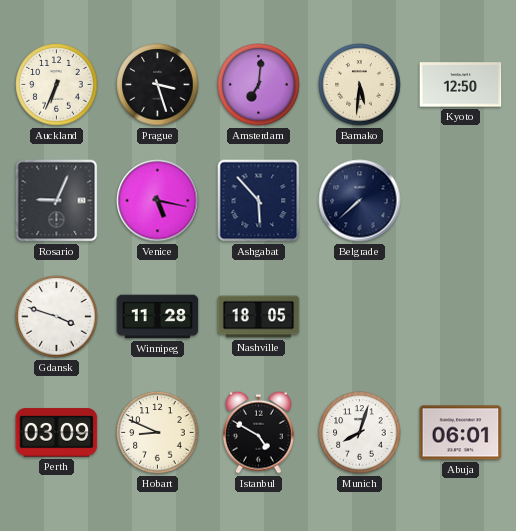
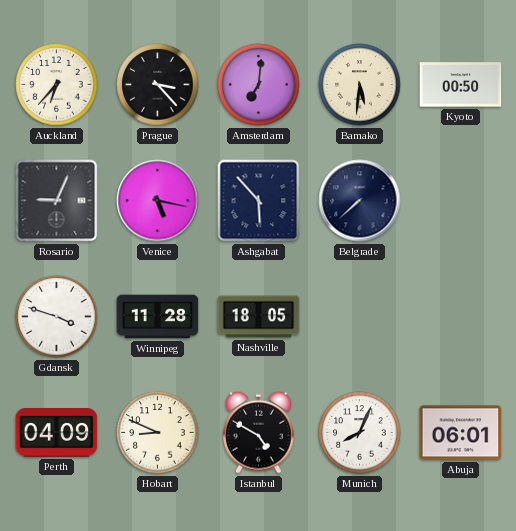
Auckland: 6:34 -> 6:37 (57, 85)
Prague: 3:27 -> 3:23 (158, 85)
Kyoto: 12:50 -> 00:50 (461, 85)
Perth: 03:09 -> 04:09 (57, 433)
Munich: 8:03 -> 8:04 (360, 433)
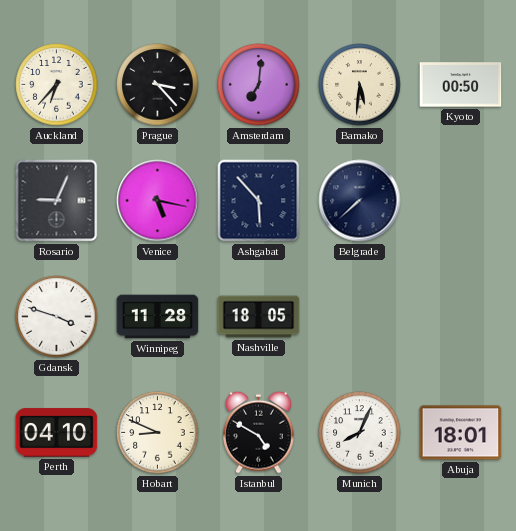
Perth: 04:09 -> 04:10 (57, 433)
Abuja: 06:01 -> 18:01 (461, 433)
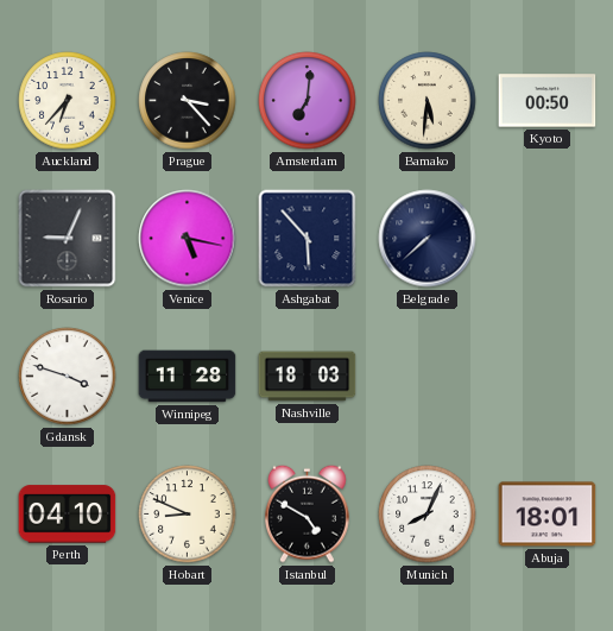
Nashville: 18:05 -> 18:03 (308, 377)
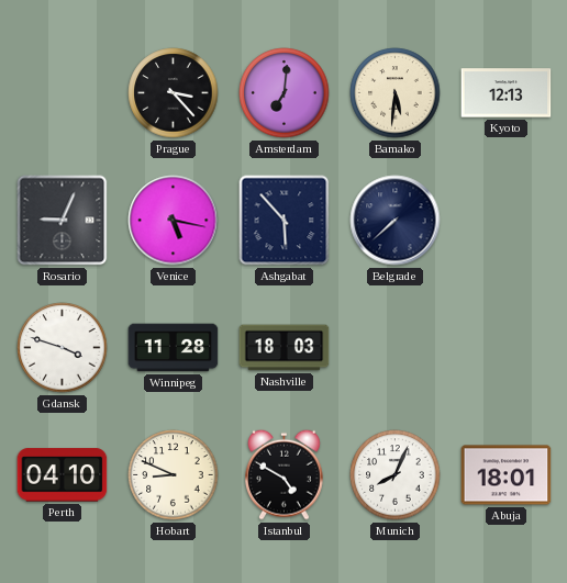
Auckland: 6:37 -> none (68, 101)
Kyoto: 00:50 -> 12:13 (507, 93)
